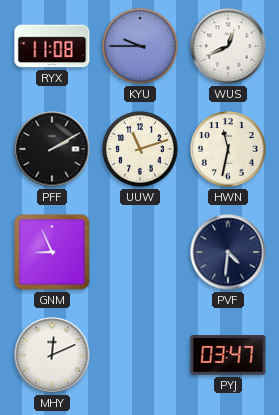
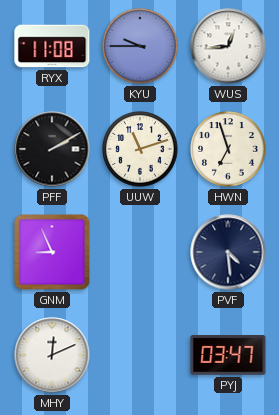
WUS: 12:41 -> 12:44 (228, 46)
HWN: 11:32 -> 6:57 (228, 149)
PVF: 4:31 -> 4:29 (228, 252)
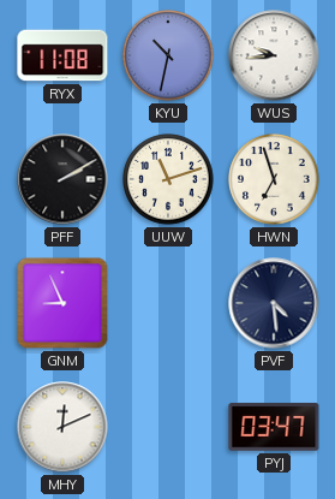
KYU: 9:45 -> 10:32 (168, 55)
WUS: 12:44 -> 9:44 (274, 55)
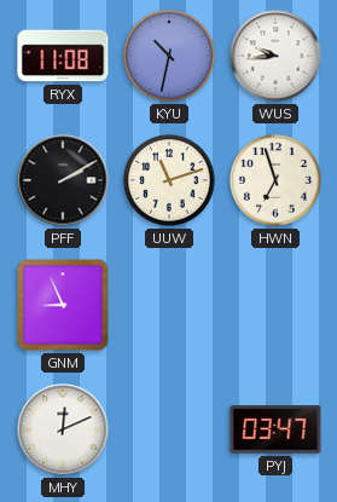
PVF: 4:29 -> none (274, 303)
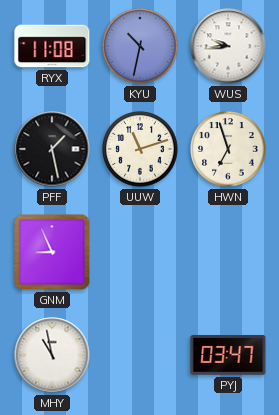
PFF: 2:10 -> 1:28 (52, 149)
MHY: 12:11 -> 10:58 (52, 355)
